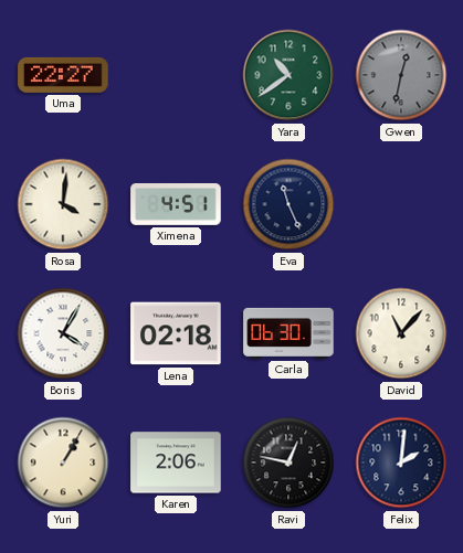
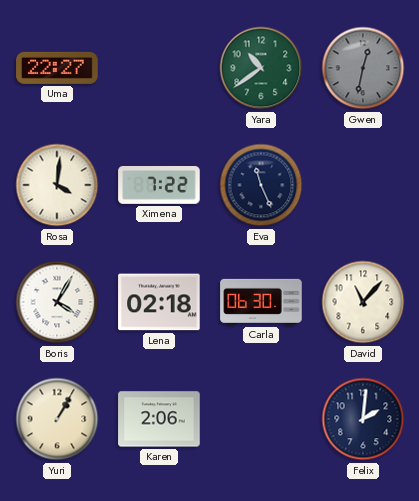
Ximena: 4:51 -> 7:22 (159, 186)
Ravi: 12:47 -> none (288, 462)
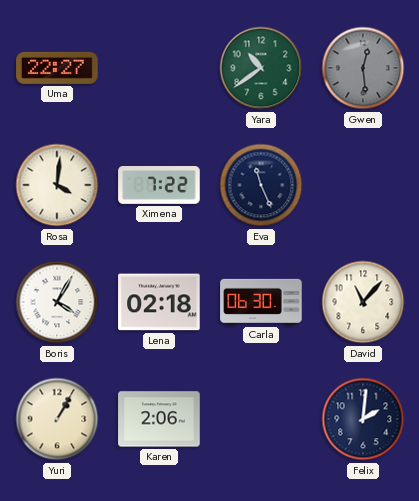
Gwen: 12:32 -> 12:29 (363, 68)
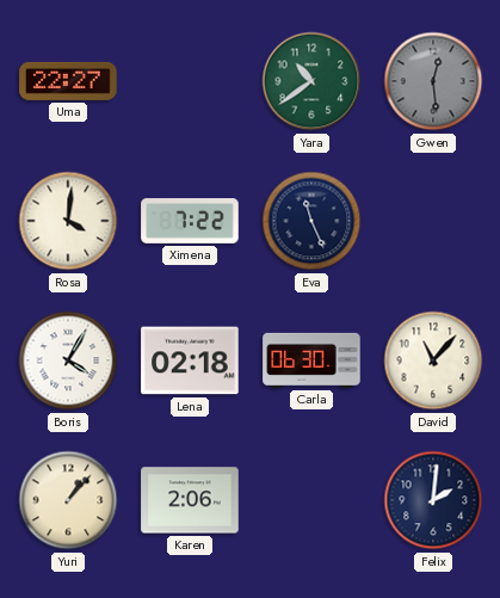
Yuri: 1:05 -> 1:07 (68, 500)
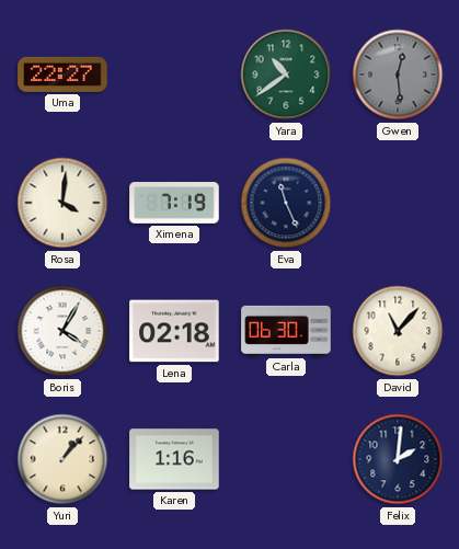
Ximena: 7:22 -> 7:19 (174, 204)
Karen: 2:06 -> 1:16 (174, 459)
